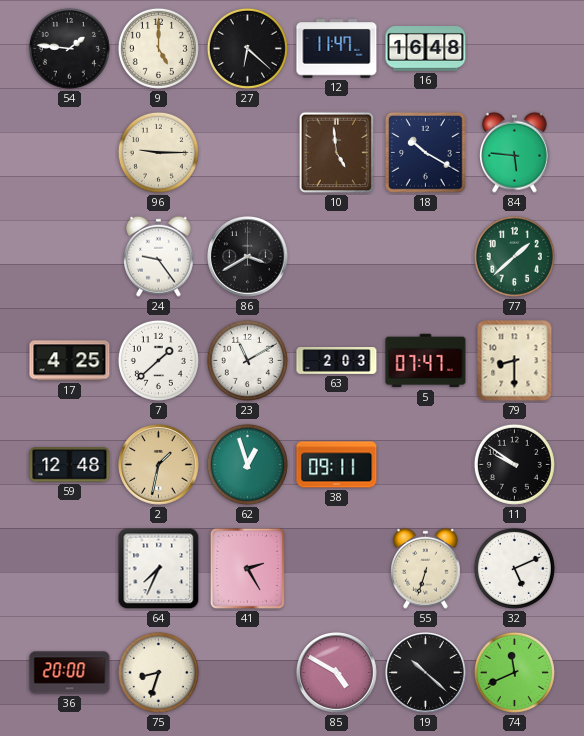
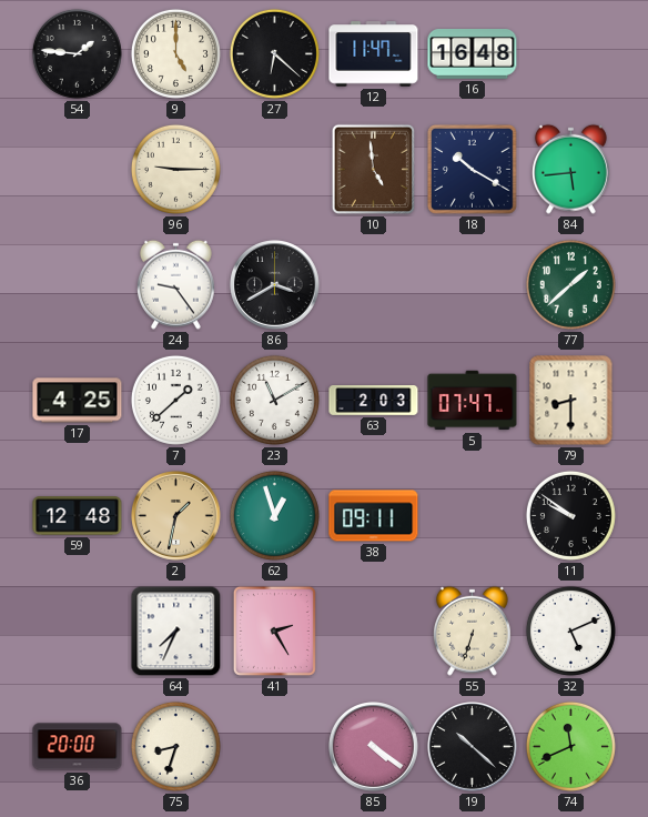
84: 5:46 -> 5:44 (570, 169)
85: 4:50 -> 4:21 (374, 747)
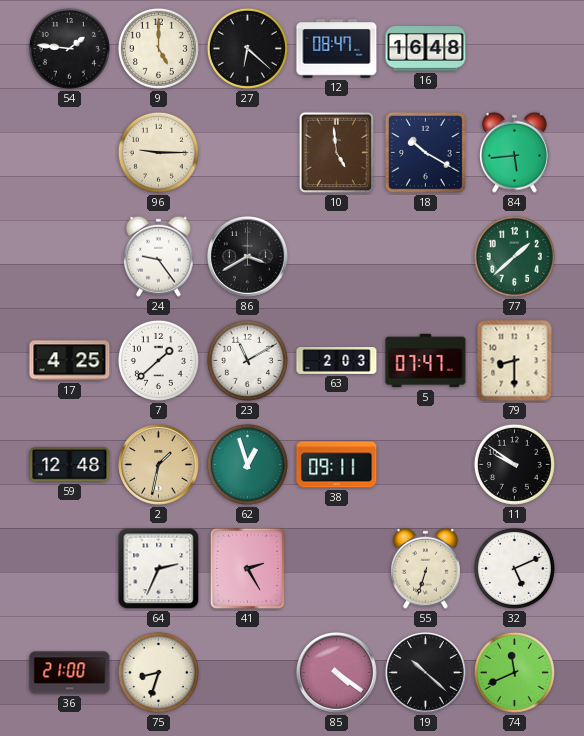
12: 11:47 -> 08:47 (337, 49)
64: 7:34 -> 2:34 (159, 569)
36: 20:00 -> 21:00 (70, 673)
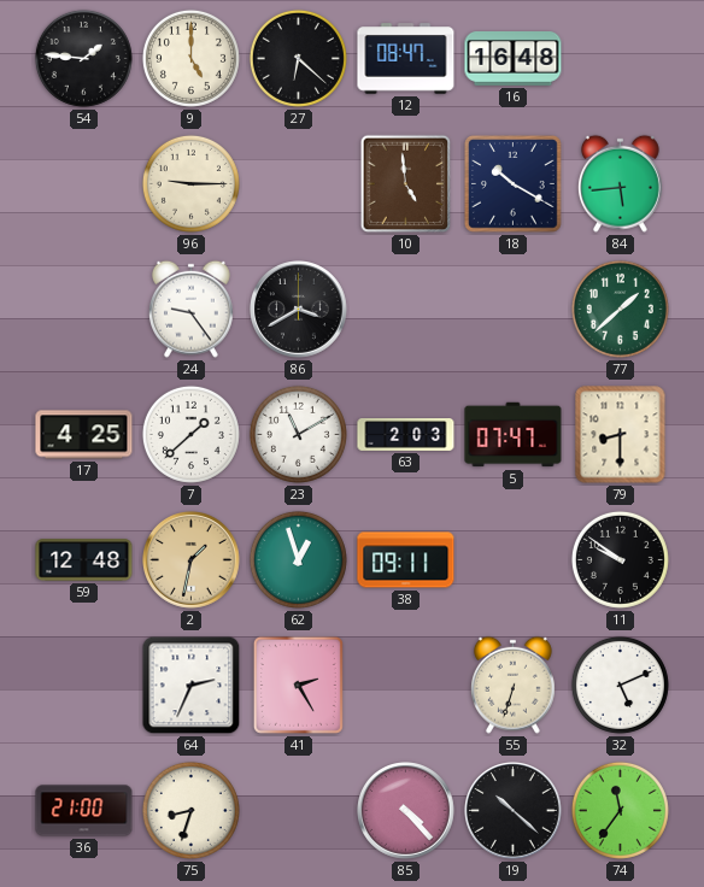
85: 4:21 -> 4:23 (406, 811)
74: 11:41 -> 11:36 (620, 810)
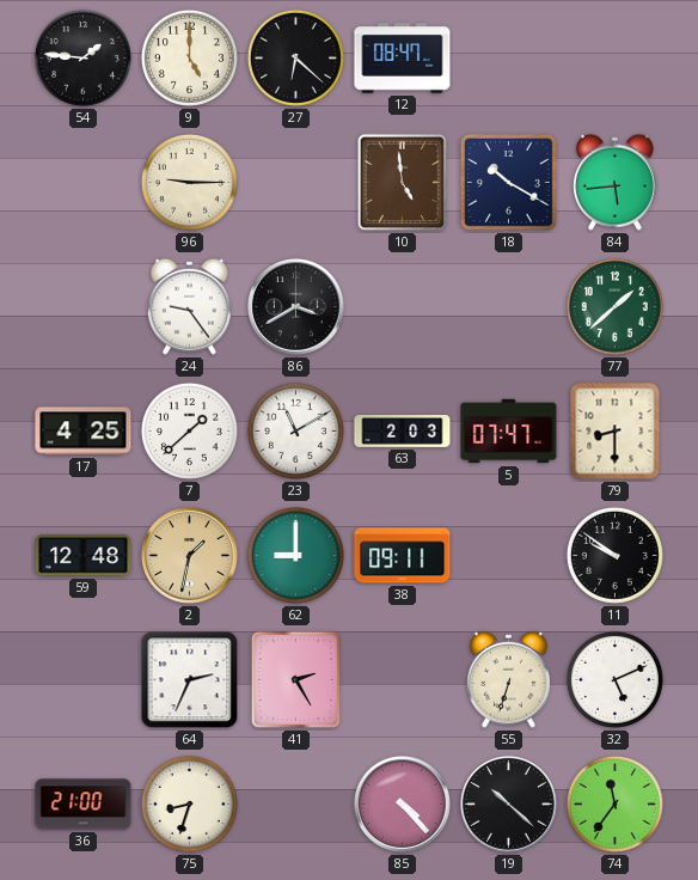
16: 16:48 -> none (514, 59)
62: 12:57 -> 9:00 (295, 555)
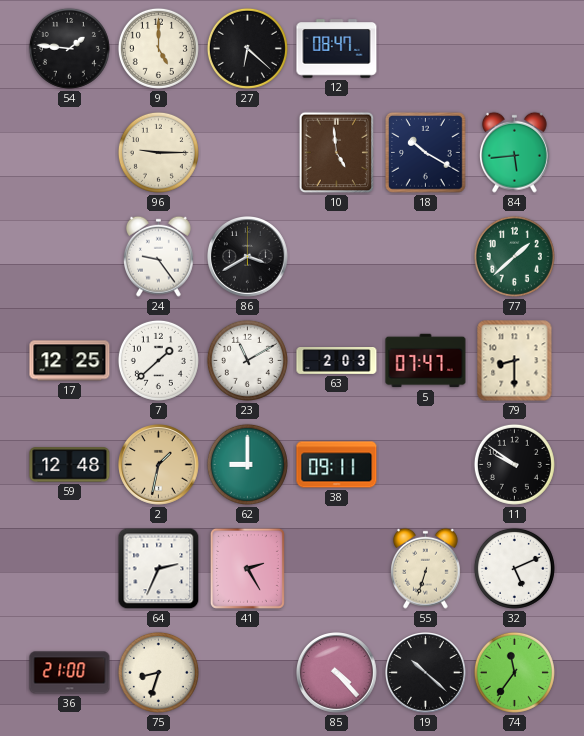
17: 4:25 -> 12:25 (70, 361)
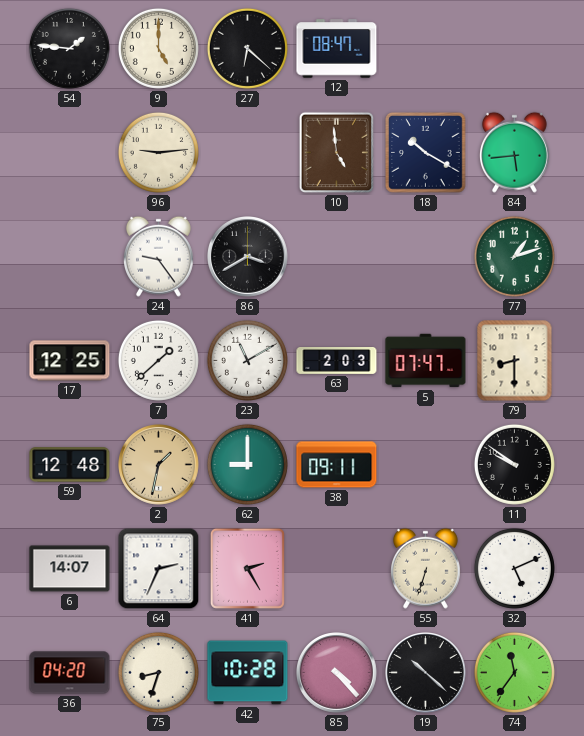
96: 9:15 -> 9:14 (158, 152)
77: 1:38 -> 1:12 (514, 256)
6: none -> 14:07 (70, 569)
36: 21:00 -> 04:20 (70, 673)
42: none -> 10:28 (248, 673)
